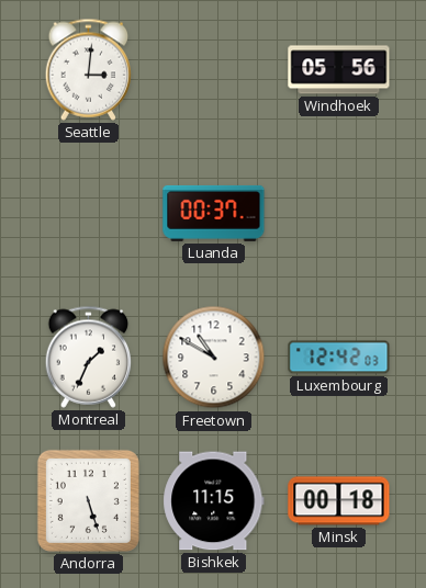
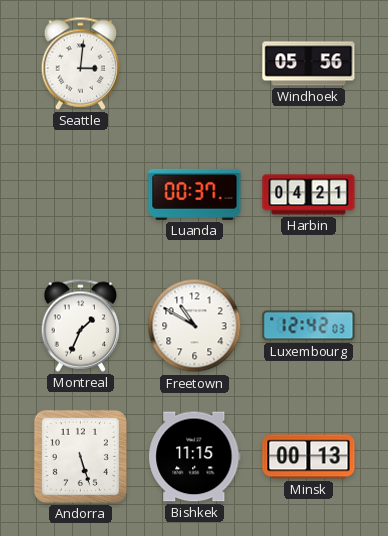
Harbin: none -> 04:21 (309, 195)
Minsk: 00:18 -> 00:13 (309, 457)
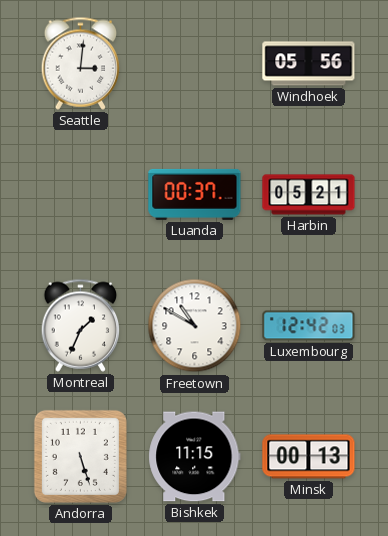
Harbin: 04:21 -> 05:21 (309, 195)
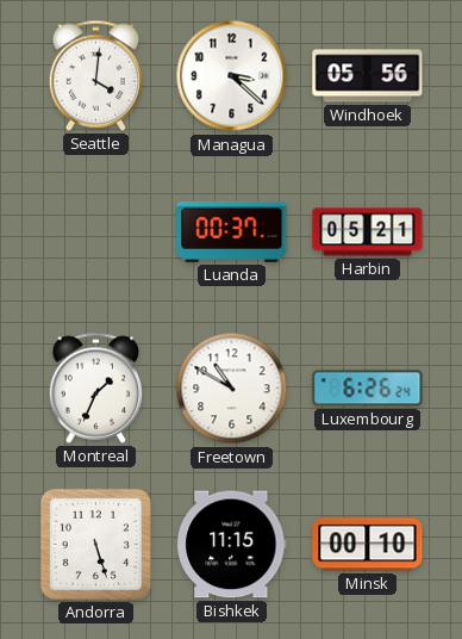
Seattle: 3:01 -> 4:01 (96, 75)
Managua: none -> 3:22 (232, 76)
Luxembourg: 12:42 -> 6:26 (368, 389)
Minsk: 00:13 -> 00:10 (368, 545)
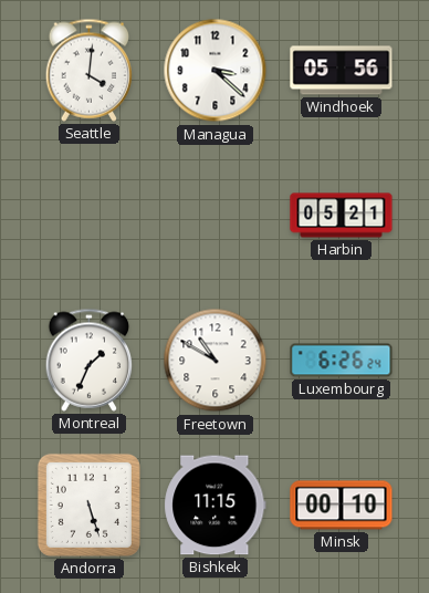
Luanda: 00:37 -> none (232, 231)
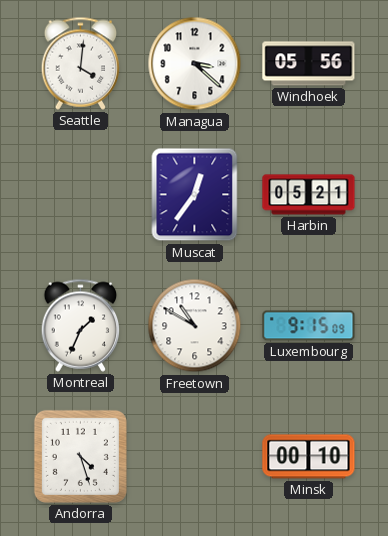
Muscat: none -> 12:36 (195, 195)
Luxembourg: 6:26 -> 9:15 (309, 326)
Andorra: 5:27 -> 4:27 (80, 456)
Bishkek: 11:15 -> none (216, 506)
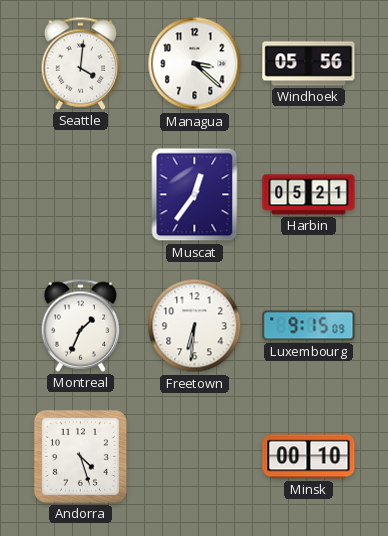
Freetown: 10:50 -> 6:31 (195, 326)
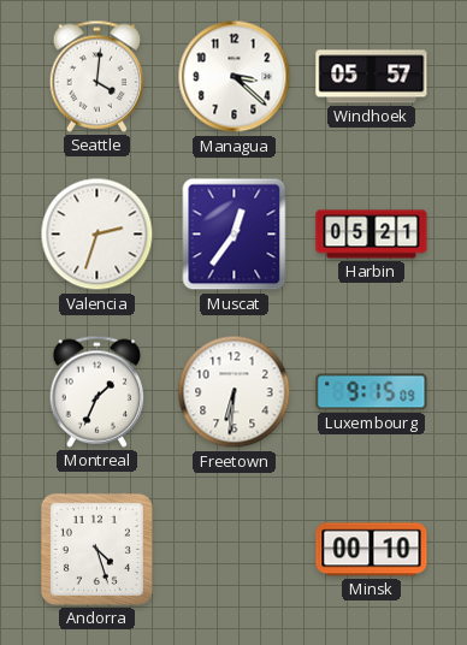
Windhoek: 05:56 -> 05:57 (372, 77)
Valencia: none -> 2:33 (97, 235)
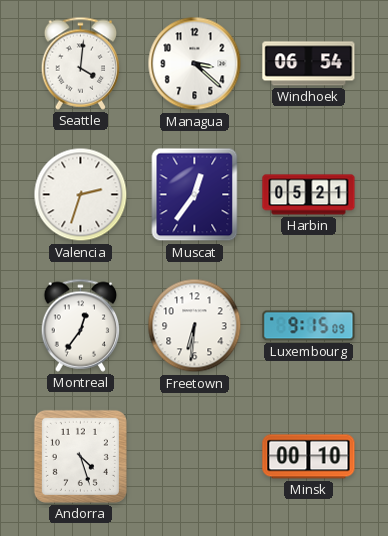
Windhoek: 05:57 -> 06:54 (309, 64)
Montreal: 1:34 -> 12:36 (81, 325)
